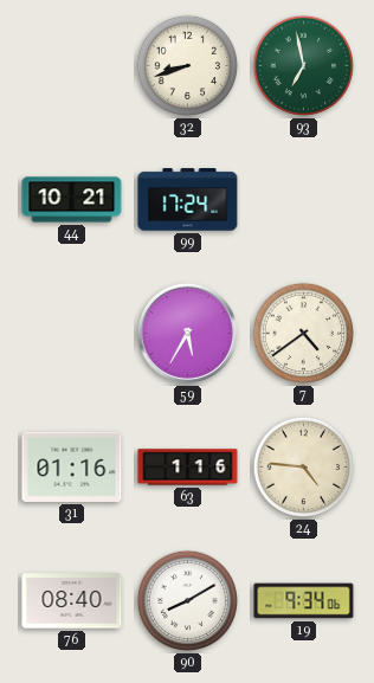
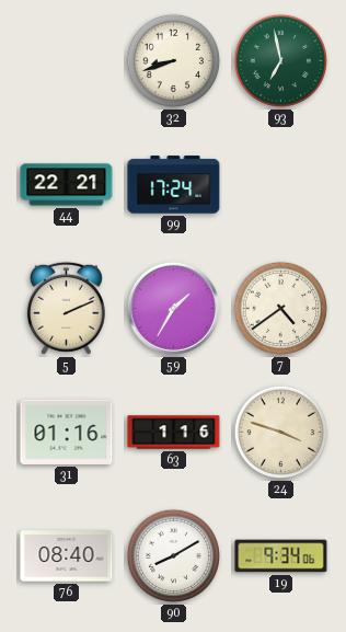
44: 10:21 -> 22:21 (67, 185)
5: none -> 2:11 (66, 308)
59: 5:35 -> 1:35 (173, 308)
24: 4:46 -> 3:48 (281, 433)
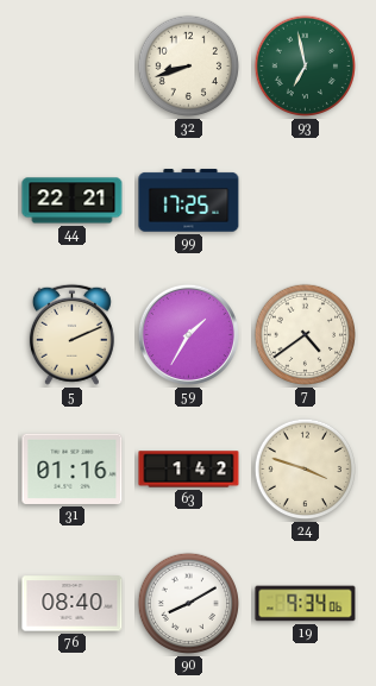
99: 17:24 -> 17:25 (189, 201)
63: 1:16 -> 1:42 (189, 470)
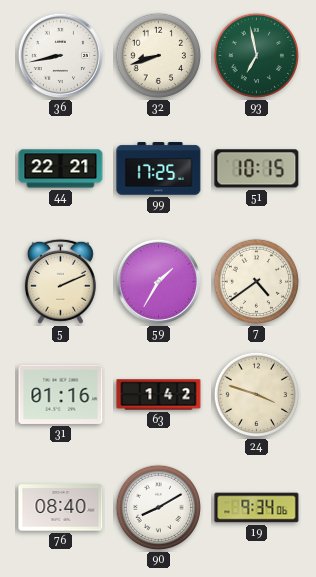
36: none -> 8:43 (60, 55)
51: none -> 10:15 (257, 169)
